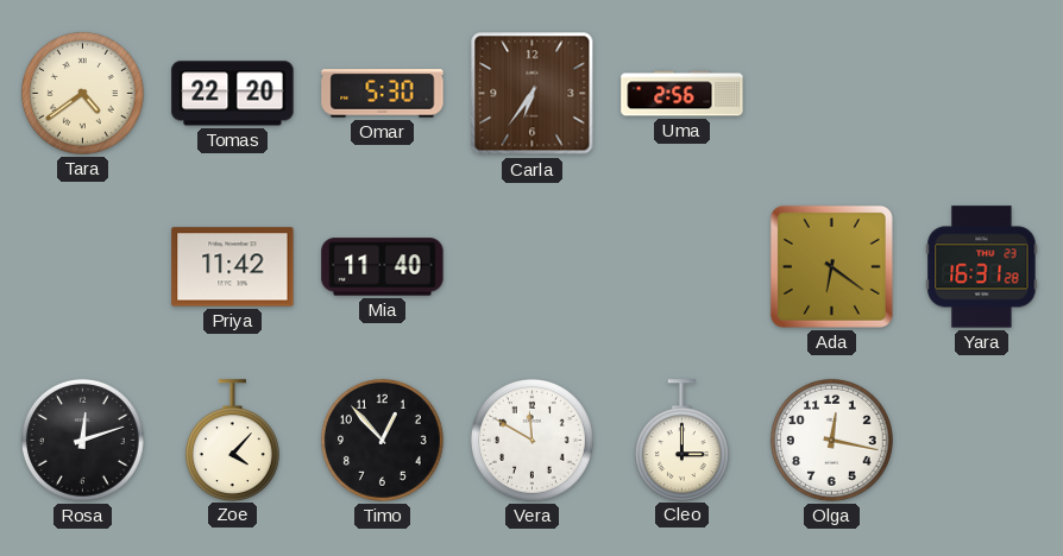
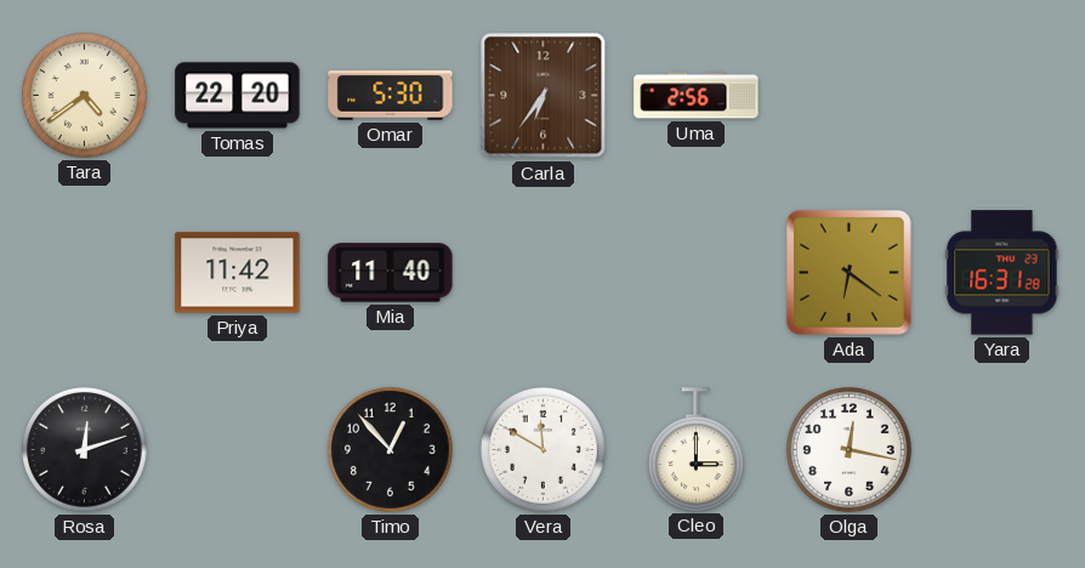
Zoe: 4:07 -> none (232, 440)
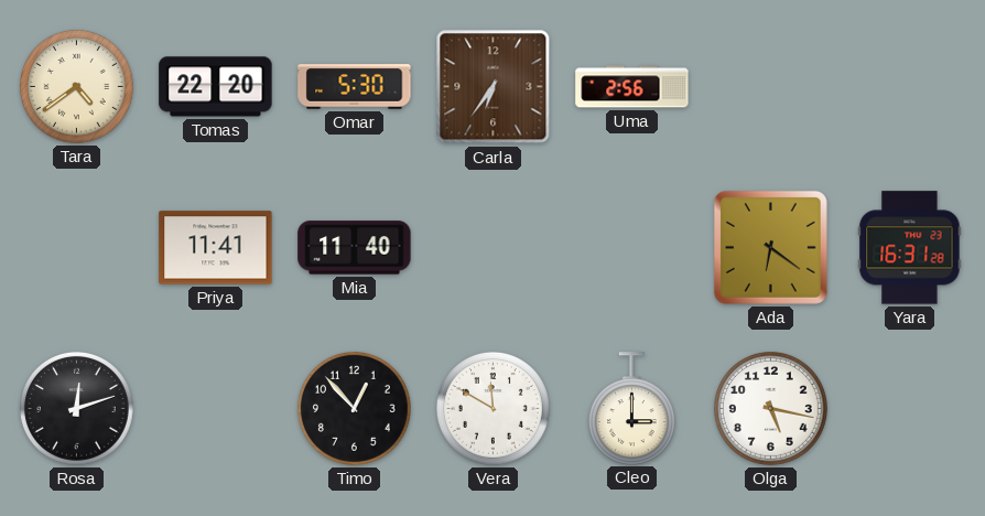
Priya: 11:42 -> 11:41 (216, 248)
Olga: 12:17 -> 5:17 (770, 408)
